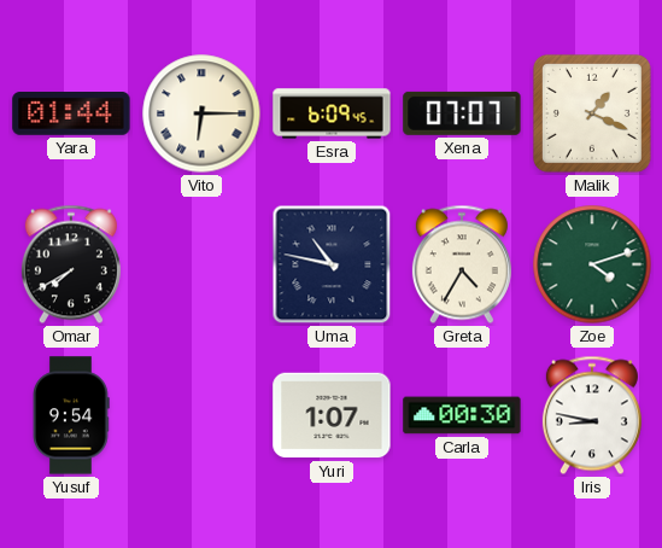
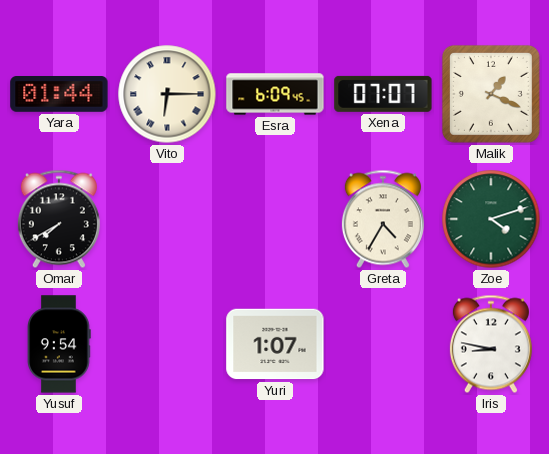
Uma: 10:47 -> none (332, 264)
Carla: 00:30 -> none (462, 415)
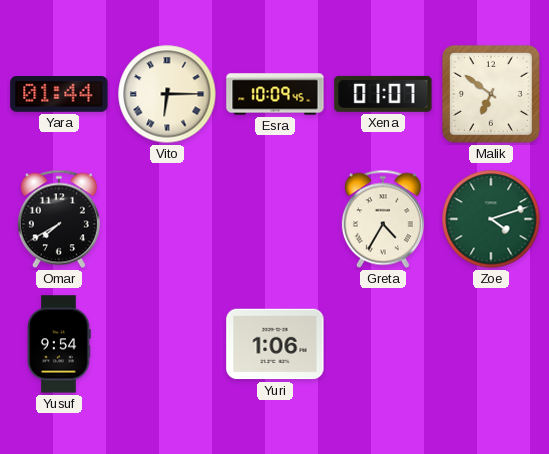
Esra: 6:09 -> 10:09 (275, 94)
Xena: 07:07 -> 01:07 (383, 94)
Malik: 1:19 -> 6:51 (491, 94)
Yuri: 1:07 -> 1:06 (275, 344)
Iris: 8:47 -> none (491, 344)
